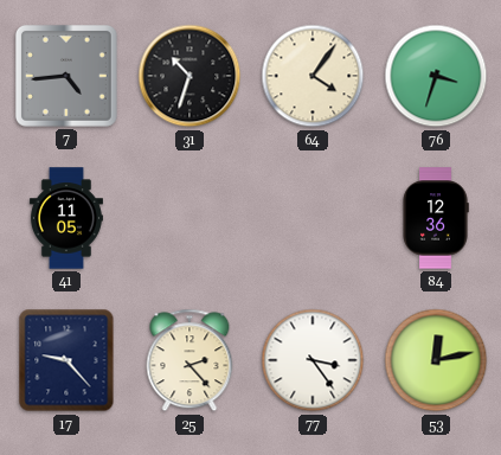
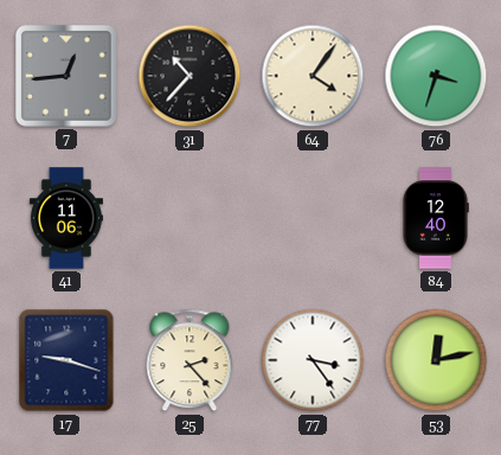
7: 4:44 -> 12:44 (66, 76)
31: 10:33 -> 10:37 (190, 76)
41: 11:05 -> 11:06 (66, 218)
84: 12:36 -> 12:40 (436, 218)
17: 9:23 -> 9:18 (66, 360)
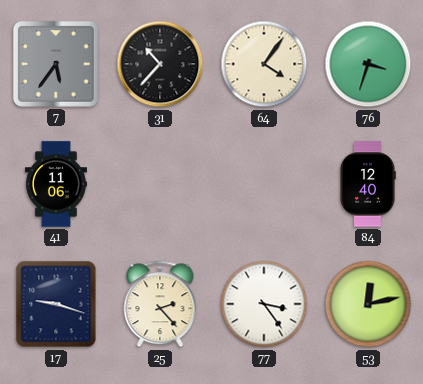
7: 12:44 -> 5:36 (56, 64)
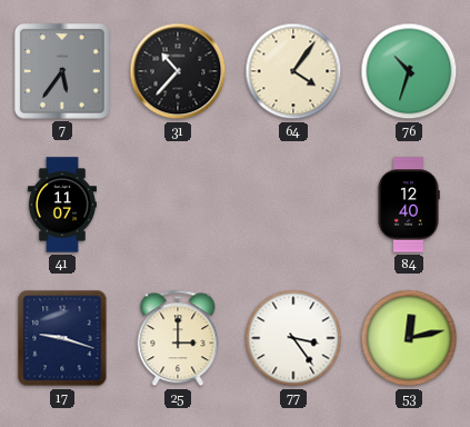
76: 3:33 -> 10:33 (409, 71)
41: 11:06 -> 11:07 (62, 205)
25: 2:23 -> 3:00 (178, 338)
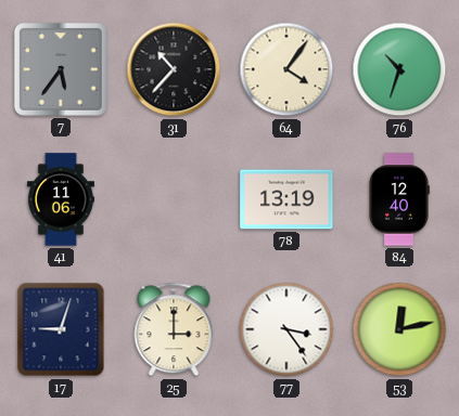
41: 11:07 -> 11:06 (61, 199)
78: none -> 13:19 (286, 199)
17: 9:18 -> 9:03 (61, 329)
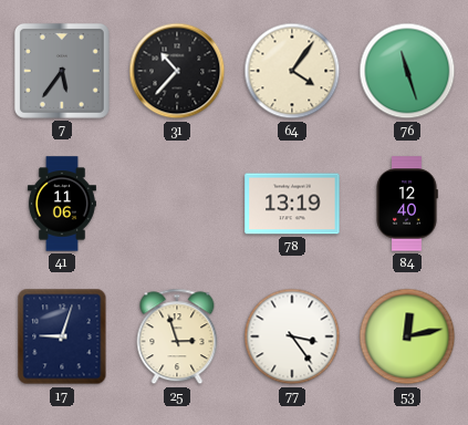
76: 10:33 -> 11:27 (407, 71)
25: 3:00 -> 2:57 (177, 336)
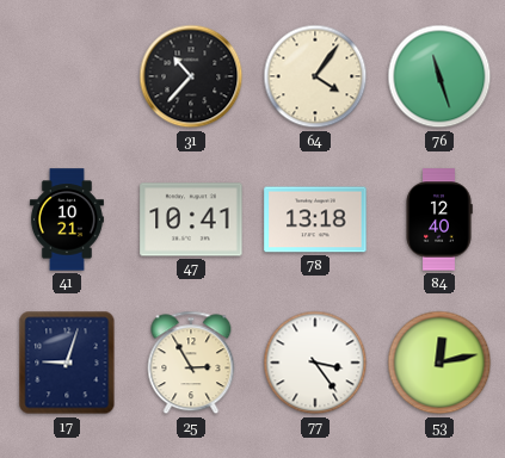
7: 5:36 -> none (62, 71)
41: 11:06 -> 10:21 (67, 219)
47: none -> 10:41 (191, 219)
78: 13:19 -> 13:18 (315, 219)
25: 2:57 -> 2:55 (191, 363)
